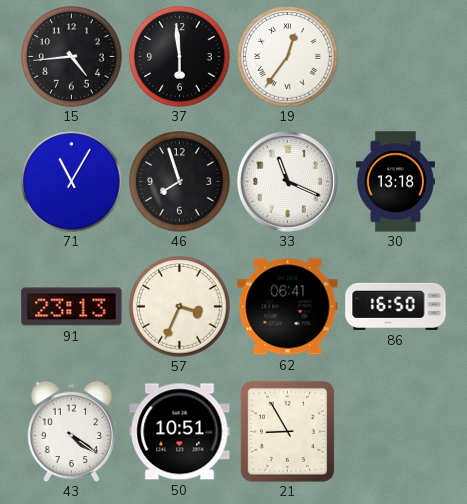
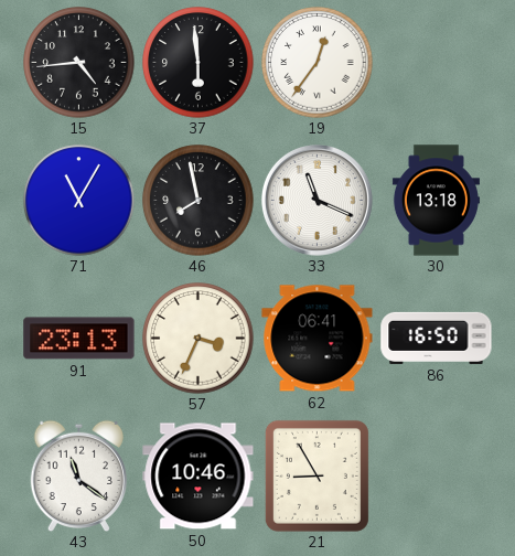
46: 7:57 -> 7:58 (199, 201)
43: 4:21 -> 11:21 (78, 475)
50: 10:51 -> 10:46 (199, 477)
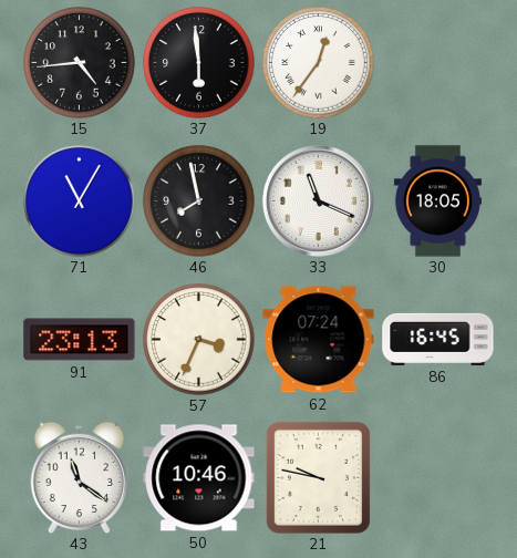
30: 13:18 -> 18:05 (437, 201)
62: 06:41 -> 07:24 (319, 340)
86: 16:50 -> 16:45 (438, 339)
21: 8:55 -> 9:47 (318, 477)
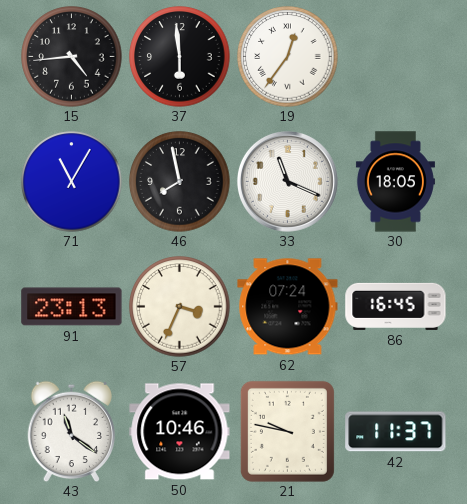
42: none -> 11:37 (396, 432)
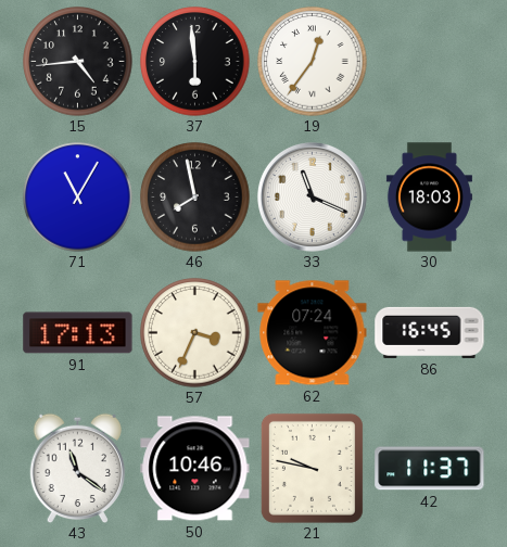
30: 18:05 -> 18:03 (429, 198)
91: 23:13 -> 17:13 (78, 333)
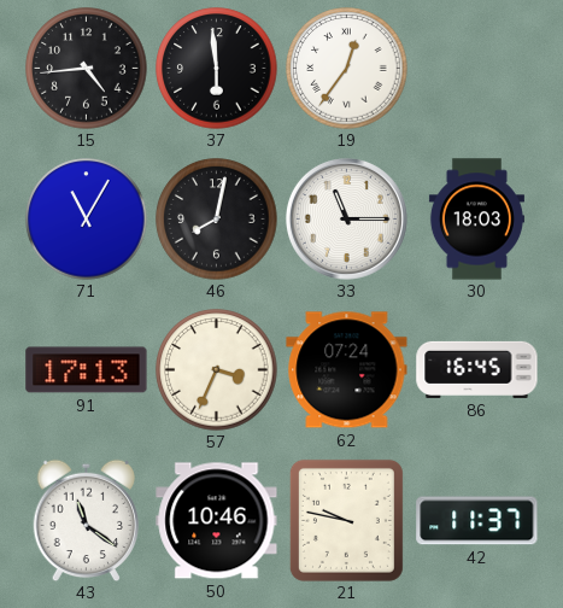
46: 7:58 -> 8:02 (217, 220)
33: 11:19 -> 11:15 (346, 218)
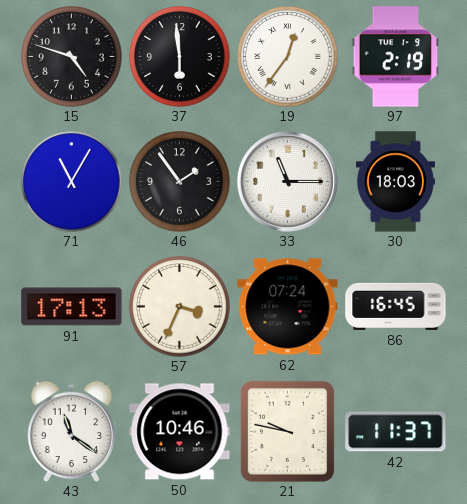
15: 4:44 -> 4:48 (72, 57)
97: none -> 2:19 (396, 57)
46: 8:02 -> 1:54 (180, 182)
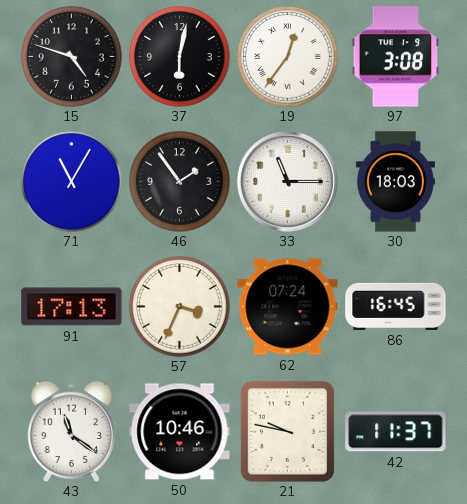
37: 5:59 -> 6:02 (180, 57)
97: 2:19 -> 3:08 (396, 57)
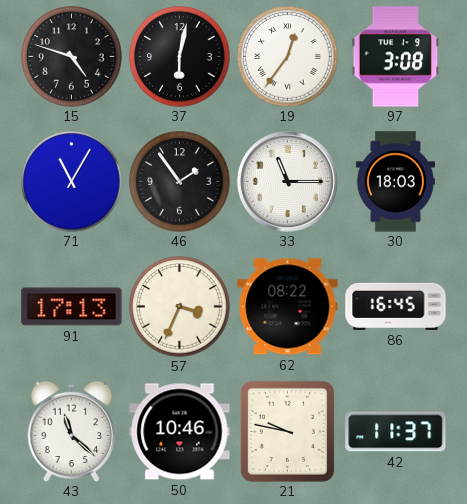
62: 07:24 -> 08:22 (288, 307)
43: 11:21 -> 11:22 (71, 431)
